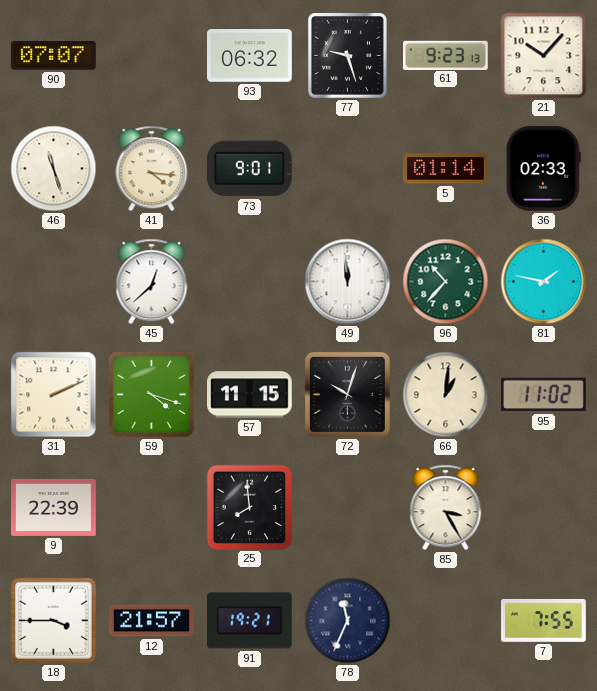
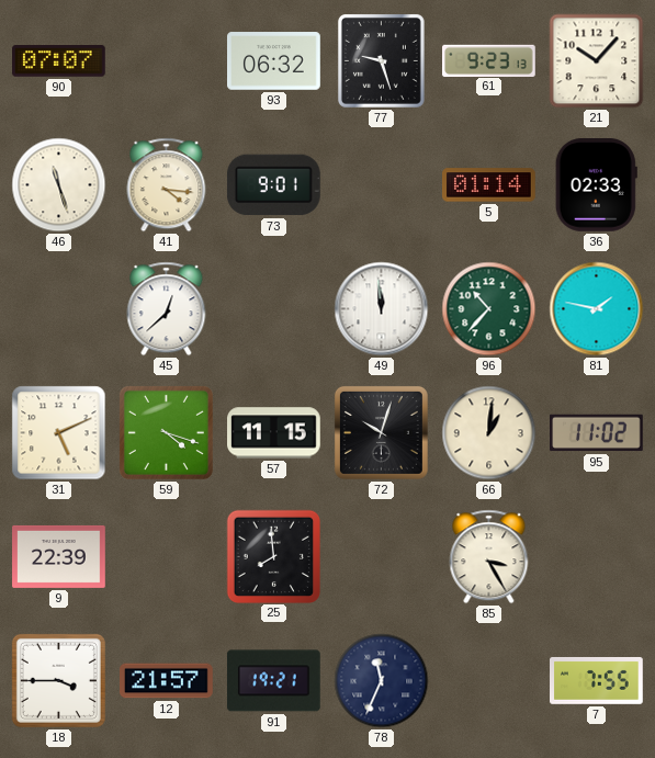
31: 2:11 -> 5:11 (59, 433)
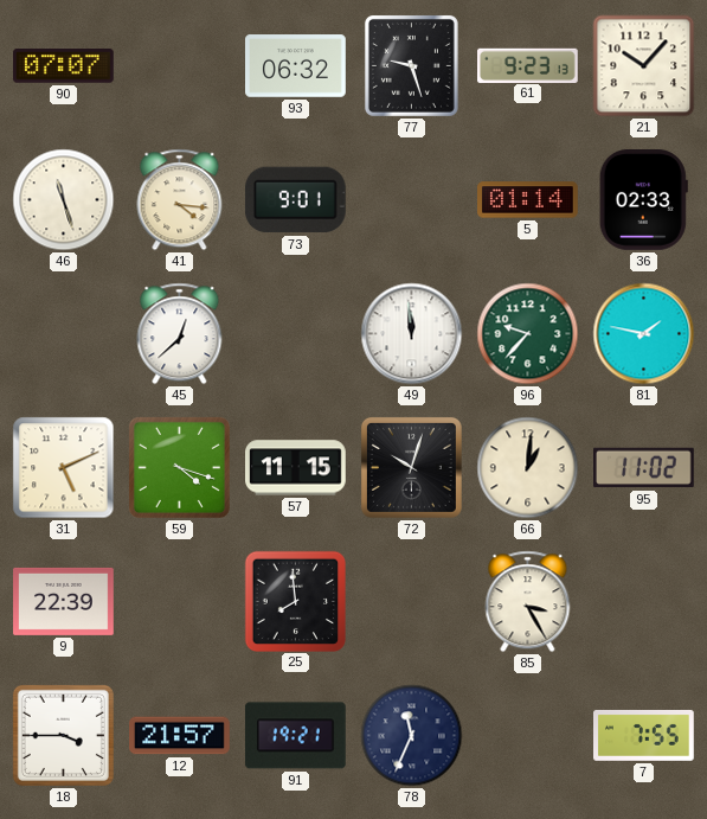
96: 10:37 -> 9:37 (528, 334)
